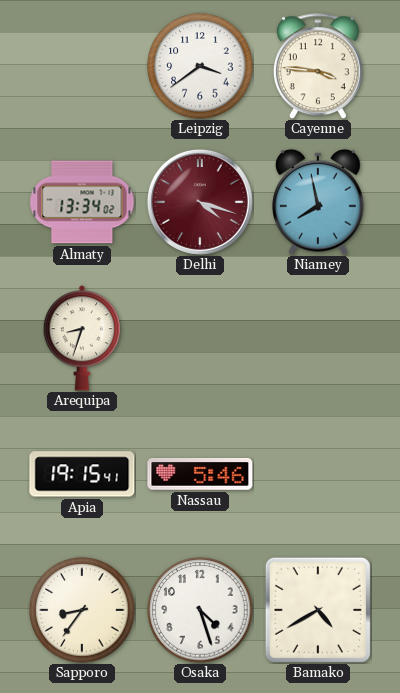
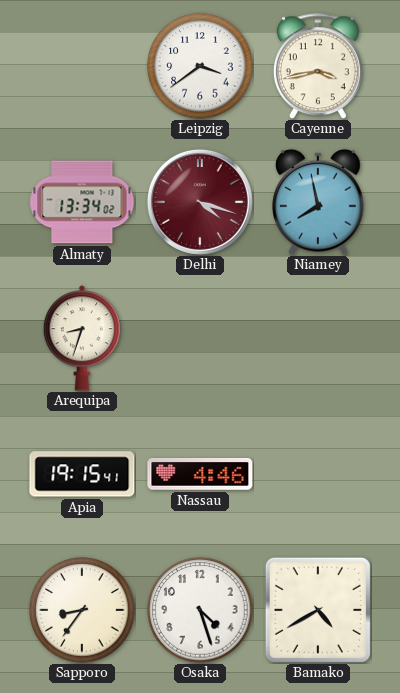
Cayenne: 3:46 -> 3:43 (318, 66)
Nassau: 5:46 -> 4:46 (200, 475)
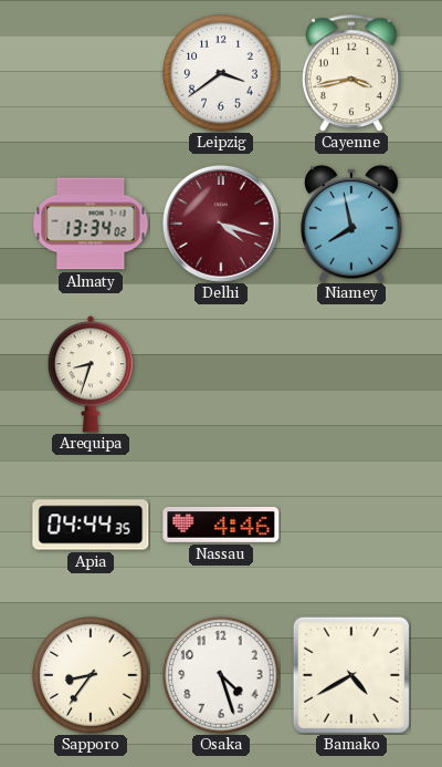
Apia: 19:15 -> 04:44 (91, 525)
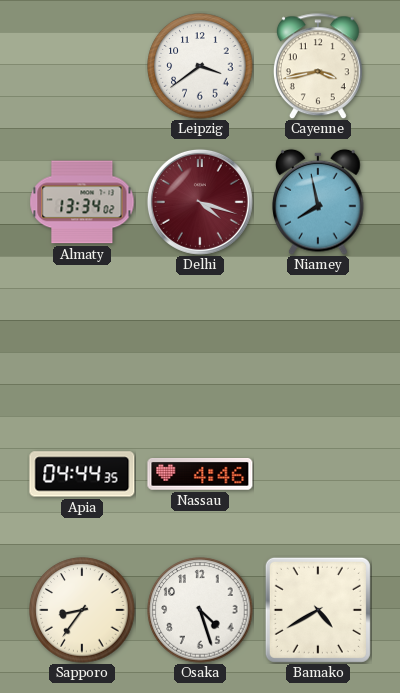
Arequipa: 8:33 -> none (90, 374)
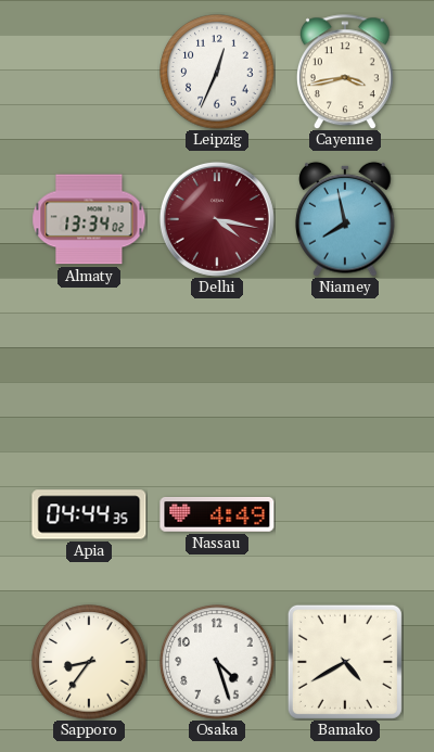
Leipzig: 3:39 -> 12:34 (217, 72)
Delhi: 4:18 -> 4:17 (217, 219)
Nassau: 4:46 -> 4:49 (217, 515)
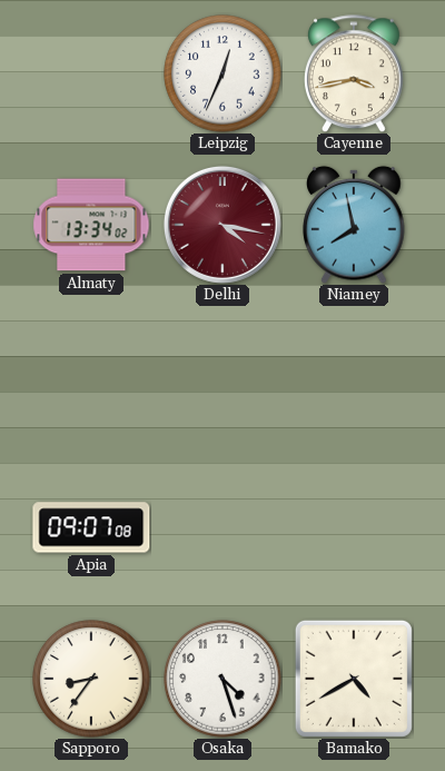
Apia: 04:44 -> 09:07 (91, 527)
Nassau: 4:49 -> none (217, 515)
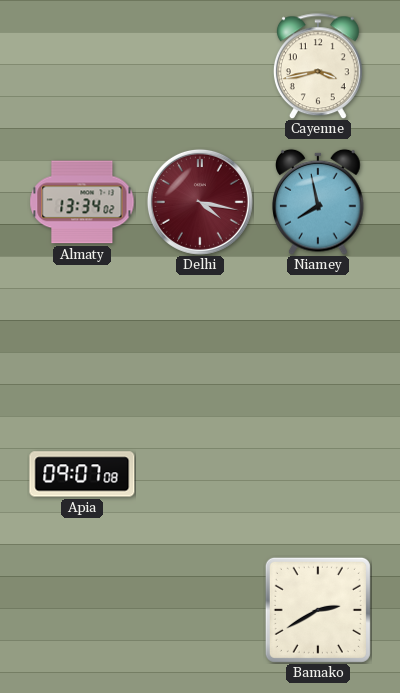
Leipzig: 12:34 -> none (222, 73)
Sapporo: 8:36 -> none (91, 679)
Osaka: 4:27 -> none (222, 679)
Bamako: 4:40 -> 2:40 (318, 610)
